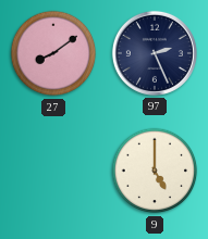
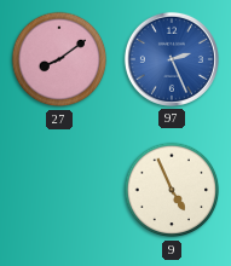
97 dial: navy -> blue (172, 59)
9: 5:00 -> 4:56 (172, 190)
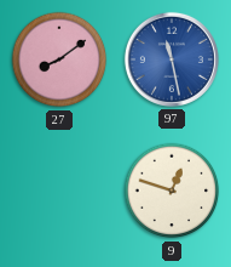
97: 2:26 -> 11:28 (172, 59)
9: 4:56 -> 12:48 (172, 191)
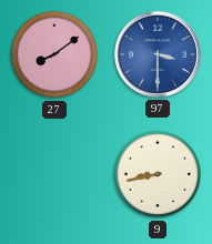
97: 11:28 -> 3:30 (158, 54)
9: 12:48 -> 8:43 (158, 174)
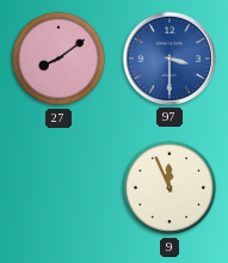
9: 8:43 -> 11:56 (170, 188)
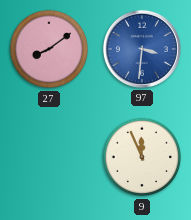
97: 3:30 -> 3:31 (142, 49)
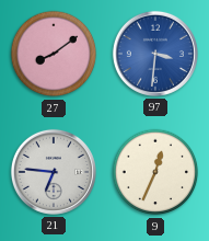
21: none -> 6:46 (54, 172)
9: 11:56 -> 12:34 (155, 172)
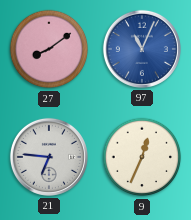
97: 3:31 -> 11:04 (142, 49)
